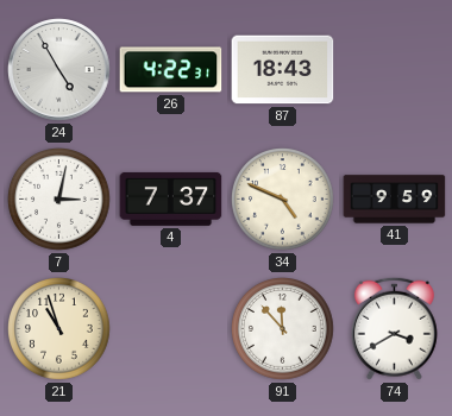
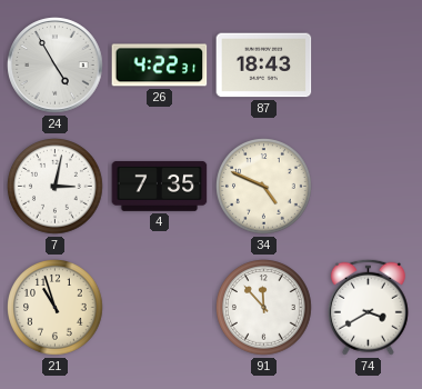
4: 7:37 -> 7:35 (160, 186)
41: 9:59 -> none (395, 200)
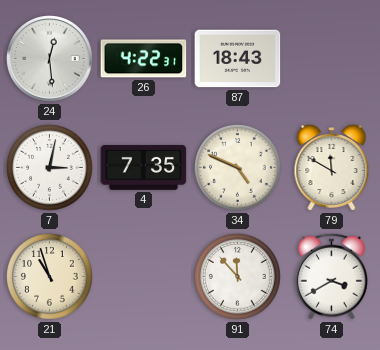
24: 4:55 -> 12:29 (50, 59)
79: none -> 11:50 (332, 168)
